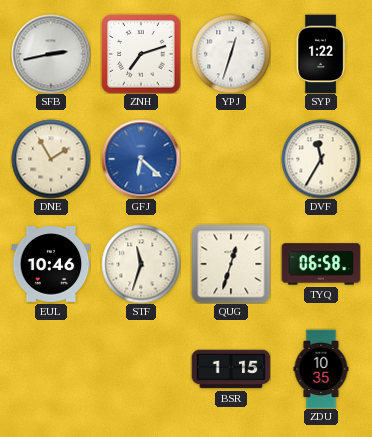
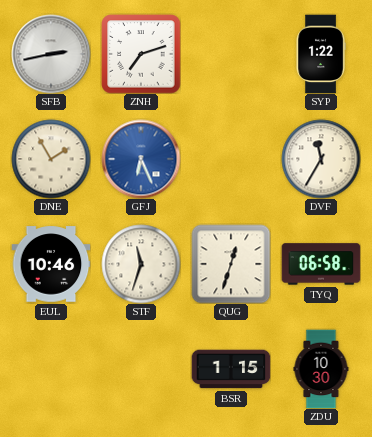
YPJ: 12:33 -> none (231, 54)
GFJ: 6:22 -> 6:26 (141, 159)
ZDU: 10:35 -> 10:30 (321, 369)
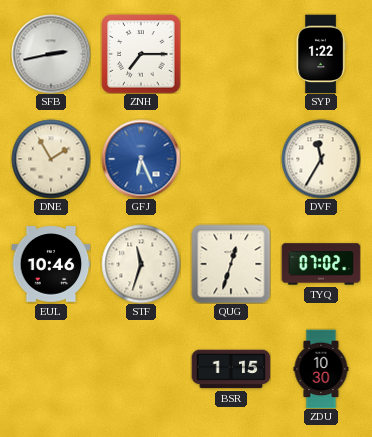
ZNH: 7:12 -> 7:15 (141, 54)
TYQ: 06:58 -> 07:02 (321, 264)
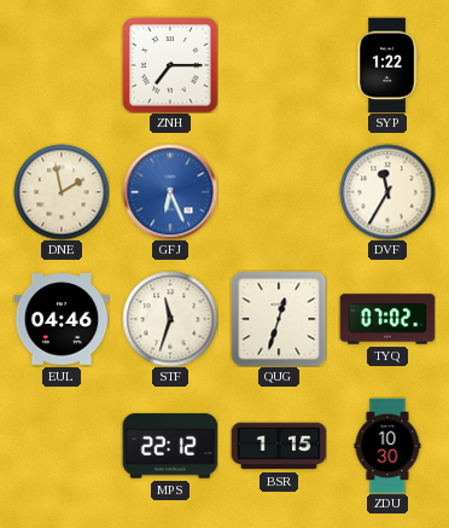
SFB: 2:43 -> none (51, 54)
DNE: 1:55 -> 1:58 (62, 192)
EUL: 10:46 -> 04:46 (62, 319)
MPS: none -> 22:12 (170, 446)
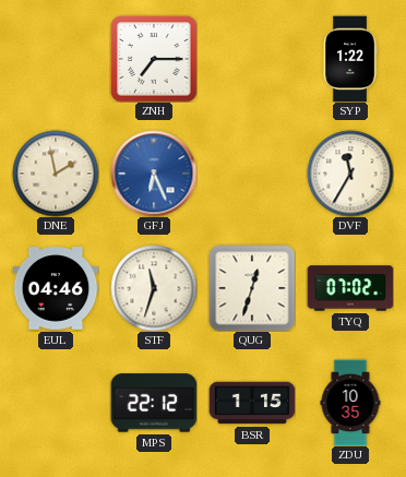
ZDU: 10:30 -> 10:35 (350, 403)
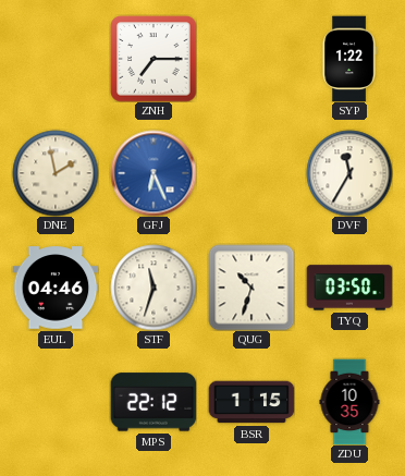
QUG: 12:33 -> 10:33 (251, 288)
TYQ: 07:02 -> 03:50 (349, 288)
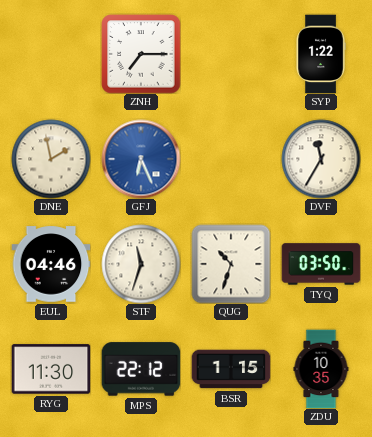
RYG: none -> 11:30 (51, 369)
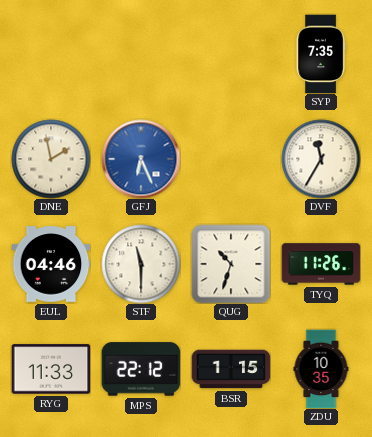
ZNH: 7:15 -> none (141, 54)
SYP: 1:22 -> 7:35 (321, 54)
STF: 11:33 -> 11:30 (141, 264)
TYQ: 03:50 -> 11:26 (321, 264)
RYG: 11:30 -> 11:33 (51, 369)
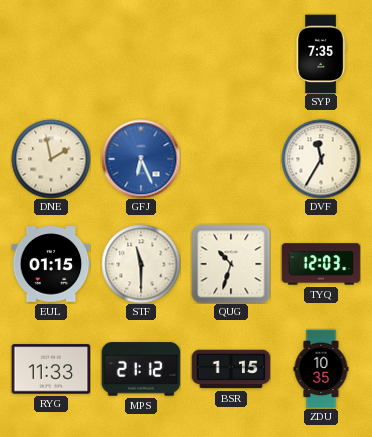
EUL: 04:46 -> 01:15 (51, 264)
TYQ: 11:26 -> 12:03 (321, 264)
MPS: 22:12 -> 21:12 (141, 369)
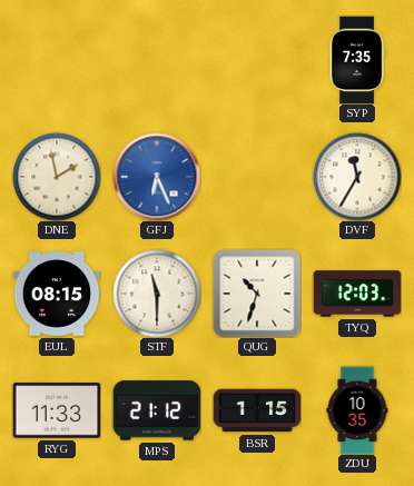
EUL: 01:15 -> 08:15 (57, 294)
